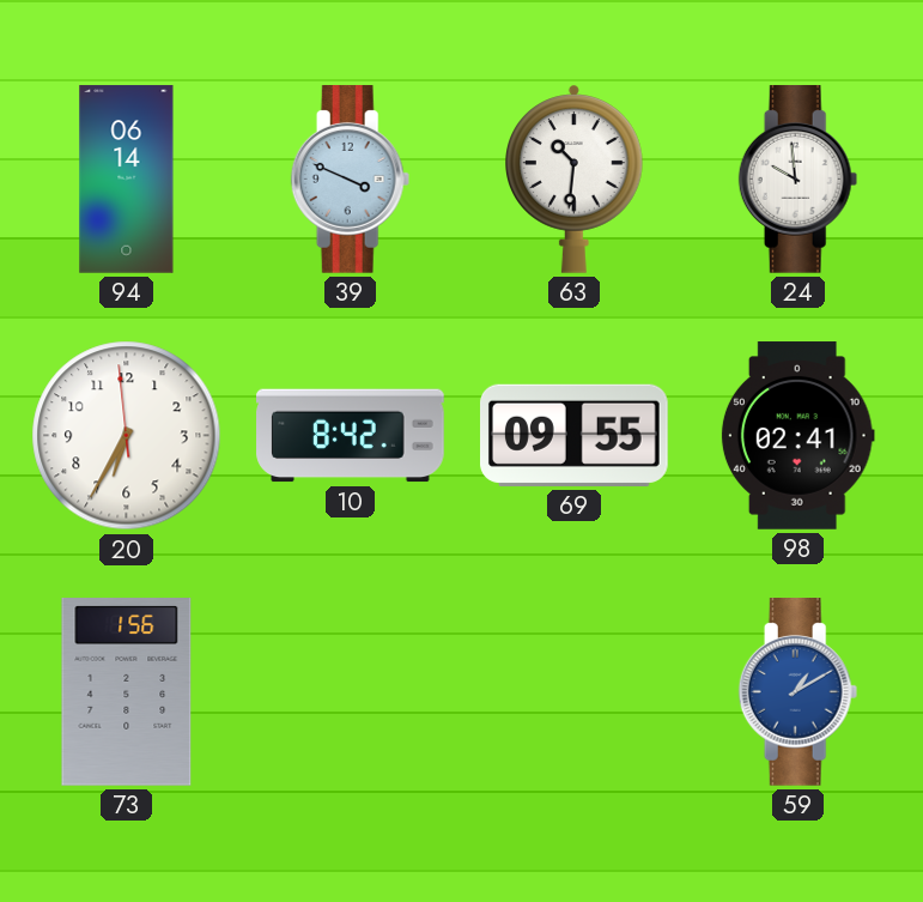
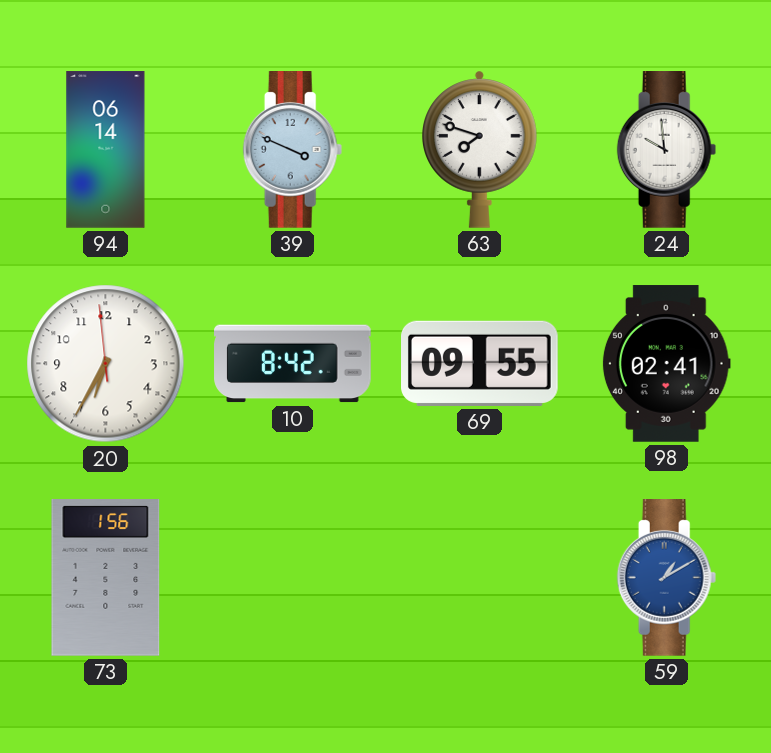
63: 10:31 -> 7:48 (480, 149)
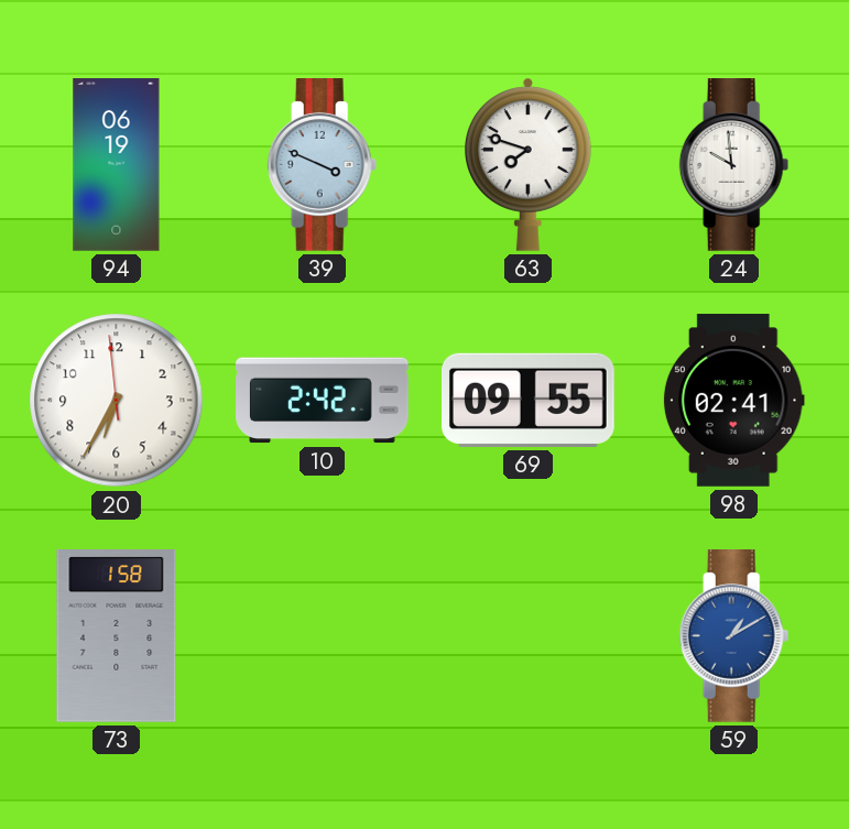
94: 06:14 -> 06:19 (117, 165)
10: 8:42 -> 2:42 (323, 401)
73: 1:56 -> 1:58 (117, 636)
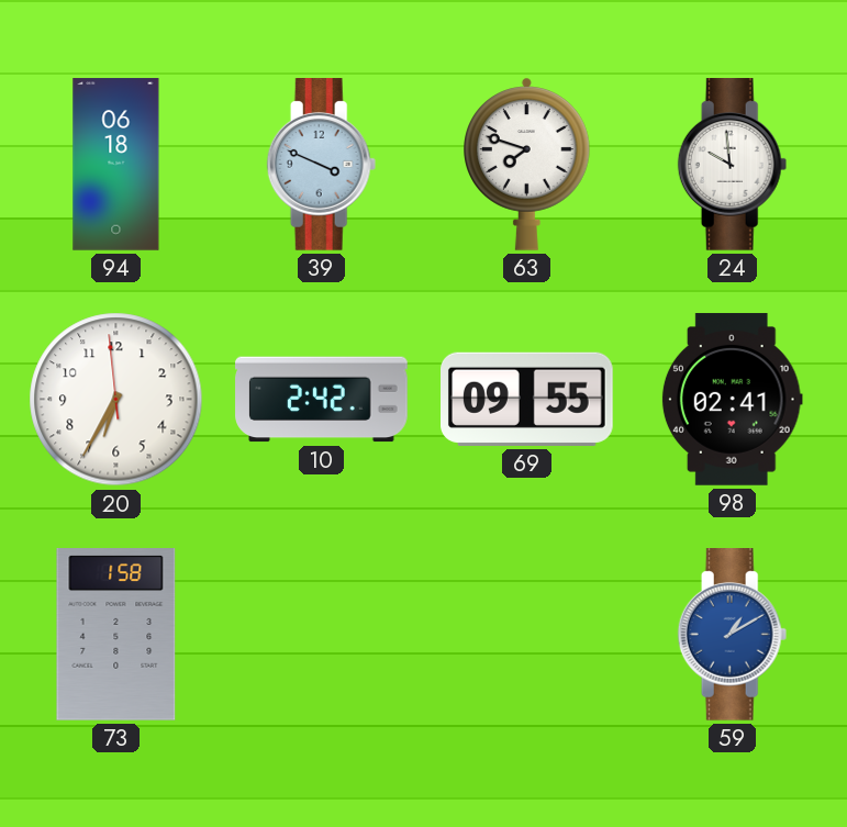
94: 06:19 -> 06:18 (116, 165)
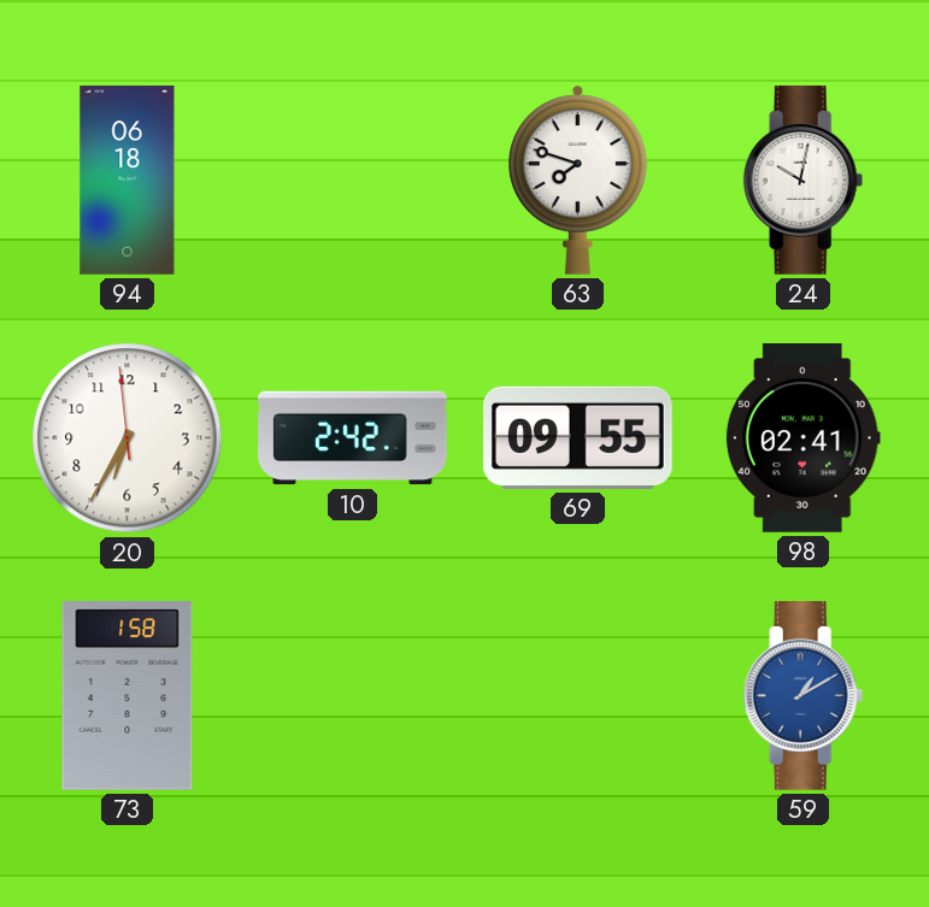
39: 3:49 -> none (322, 165)
24: 9:59 -> 10:02 (804, 181)
